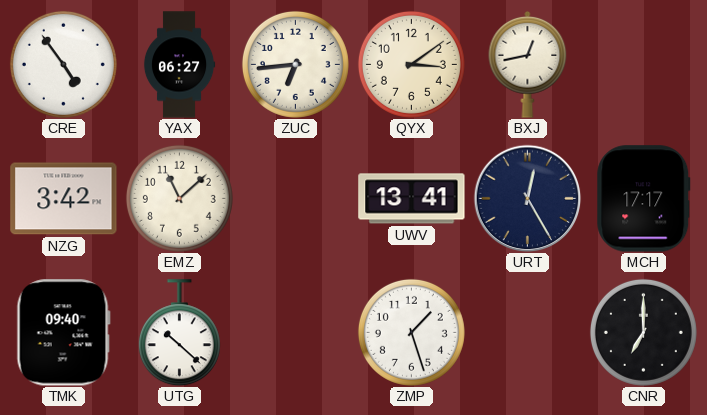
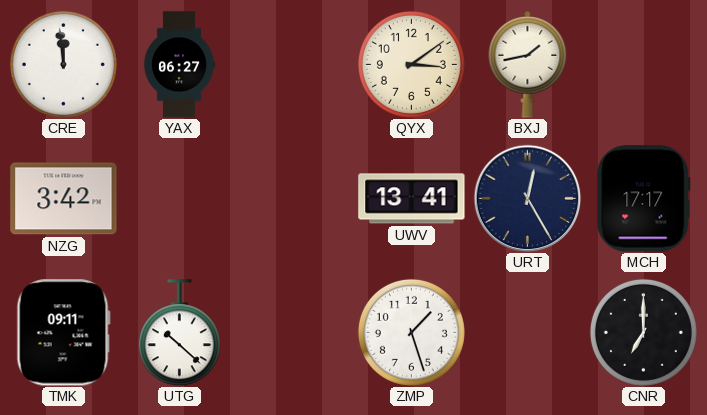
CRE: 4:54 -> 11:59 (63, 64)
ZUC: 6:44 -> none (295, 64)
BXJ: 12:43 -> 1:43 (528, 64)
EMZ: 11:08 -> none (179, 198)
TMK: 09:40 -> 09:11 (63, 333)
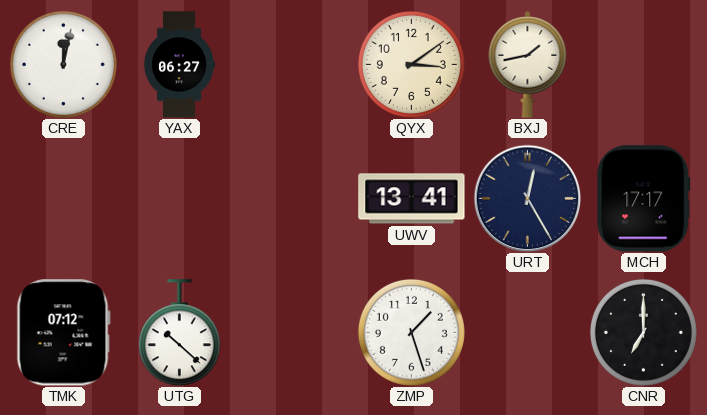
CRE: 11:59 -> 12:02 (63, 64)
NZG: 3:42 -> none (64, 199)
TMK: 09:11 -> 07:12 (63, 333)
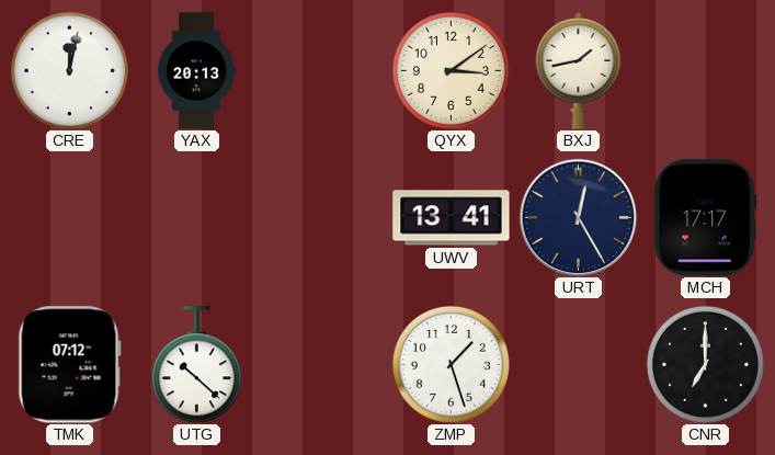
YAX: 06:27 -> 20:13 (196, 71)
